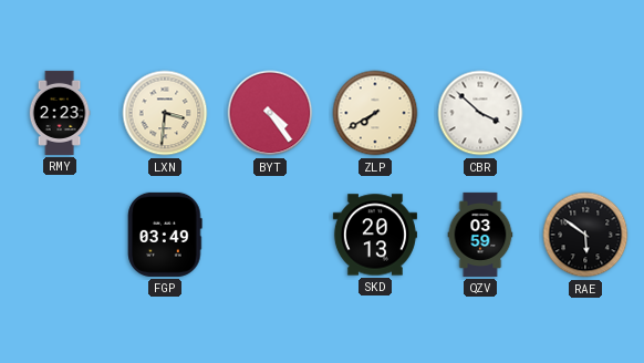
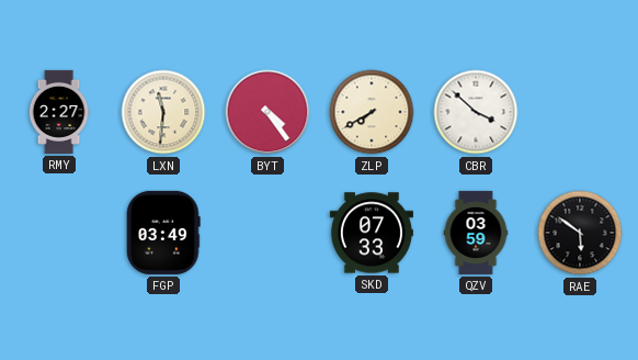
RMY: 2:23 -> 2:27 (59, 112)
LXN: 3:31 -> 11:31 (163, 112)
SKD: 20:13 -> 07:33 (372, 233)
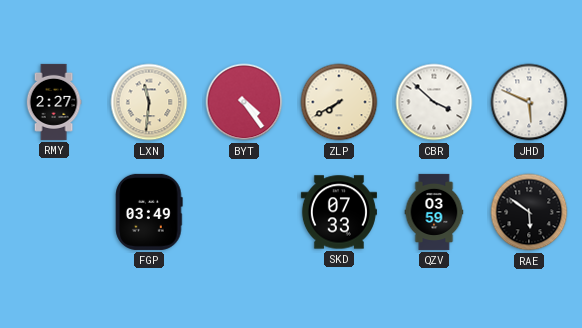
JHD: none -> 5:49 (529, 102)
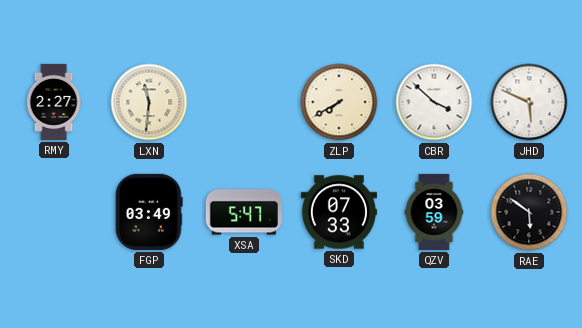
BYT: 4:24 -> none (244, 102)
XSA: none -> 5:47 (244, 212)
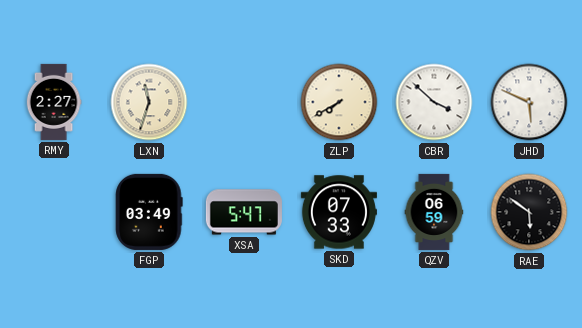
LXN: 11:31 -> 11:33 (149, 102)
QZV: 03:59 -> 06:59 (434, 212)
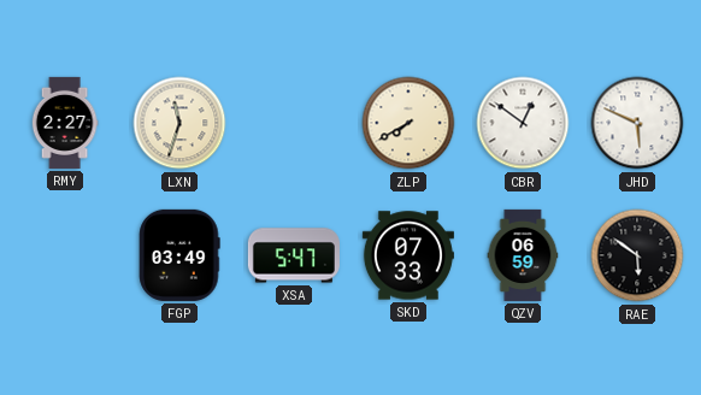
CBR: 3:52 -> 12:51 (523, 123)
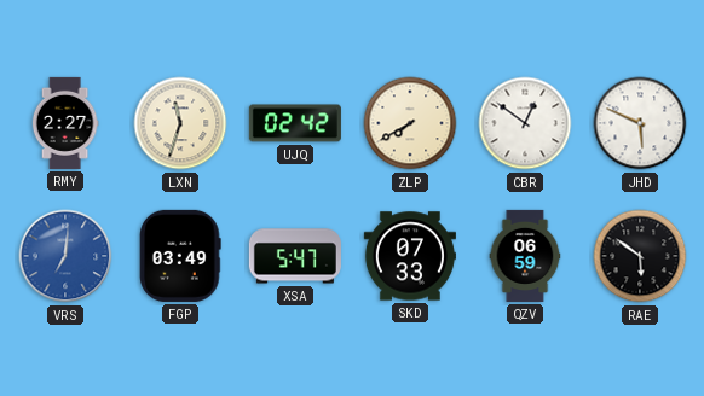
UJQ: none -> 02:42 (295, 123)
VRS: none -> 7:01 (65, 256)
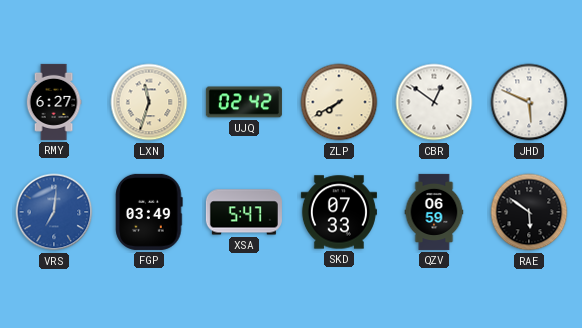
RMY: 2:27 -> 6:27 (54, 102)
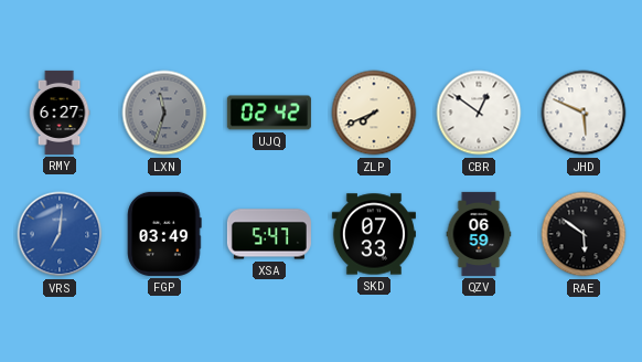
LXN dial: cream -> grey (164, 113)
ZLP: 7:40 -> 7:41 (374, 113)
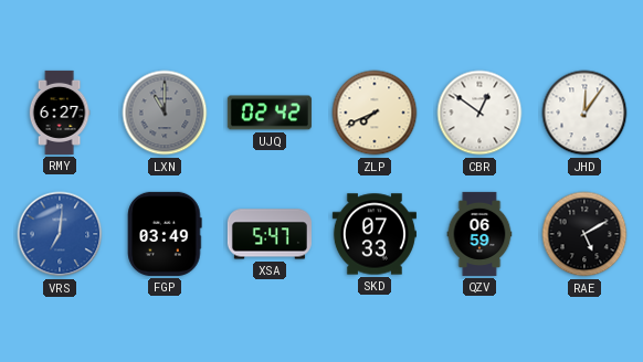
LXN: 11:33 -> 11:00 (165, 113)
JHD: 5:49 -> 12:06 (584, 113)
RAE: 5:51 -> 5:10 (584, 234)
